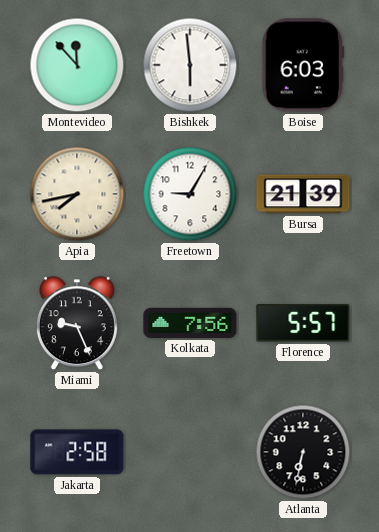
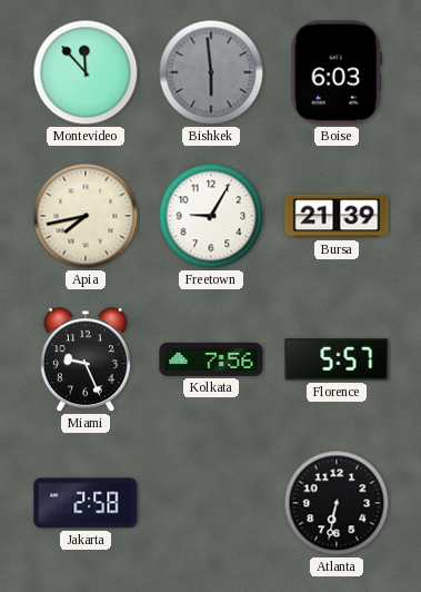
Bishkek dial: white -> grey (211, 72)
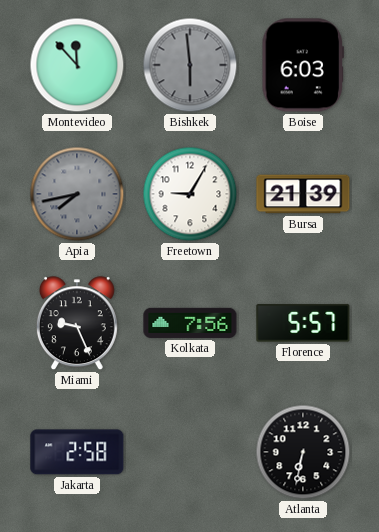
Apia dial: cream -> grey (77, 194)
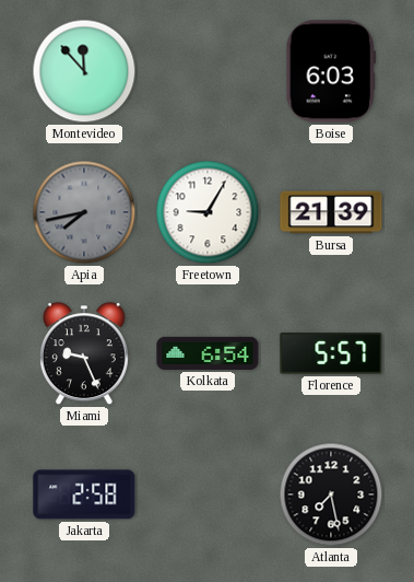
Bishkek: 5:59 -> none (190, 65)
Kolkata: 7:56 -> 6:54 (208, 353)
Atlanta: 6:32 -> 7:28 (331, 494)
